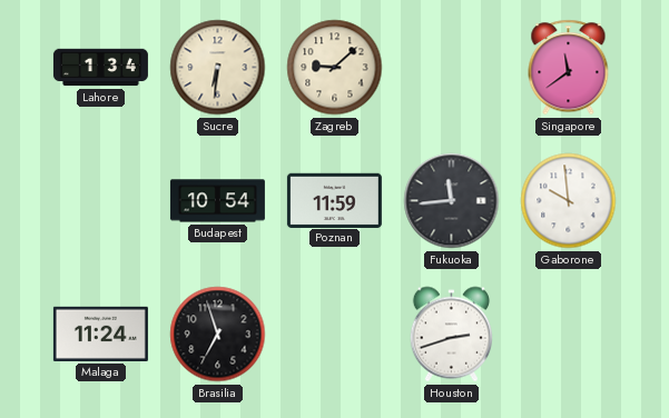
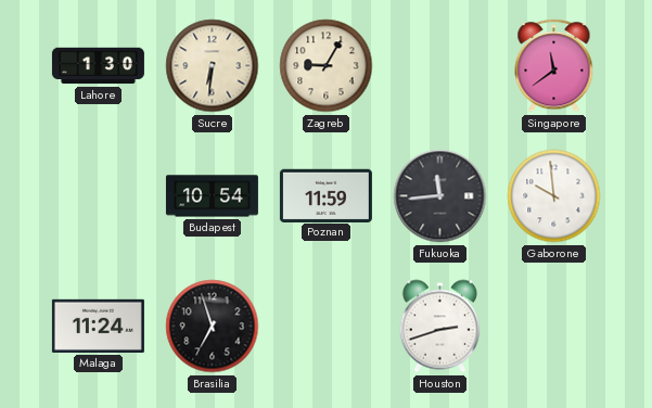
Lahore: 1:34 -> 1:30 (98, 66)
Zagreb: 9:08 -> 9:05 (327, 66)
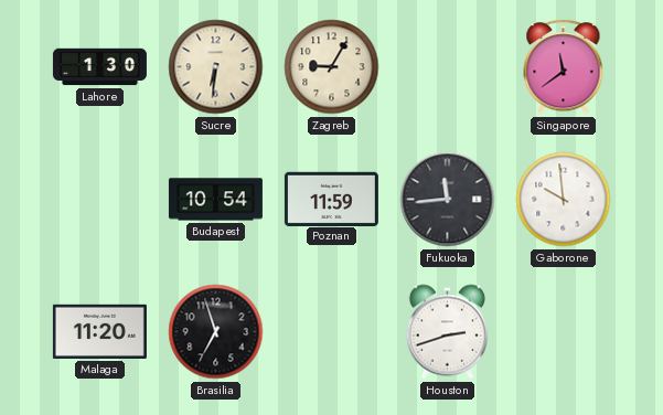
Malaga: 11:24 -> 11:20 (99, 331)
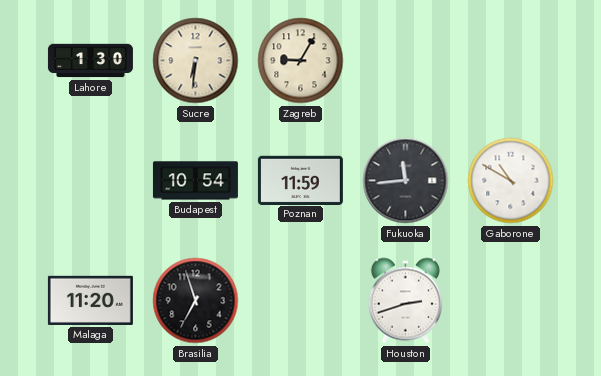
Singapore: 11:39 -> none (564, 67)
Gaborone: 9:59 -> 10:50 (511, 181)
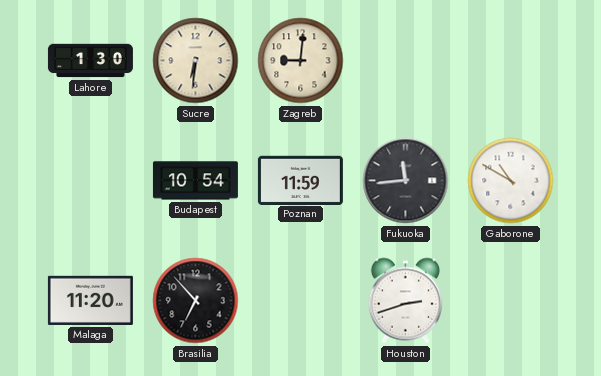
Zagreb: 9:05 -> 9:01 (301, 61)
Brasilia: 6:57 -> 6:53 (196, 301)
